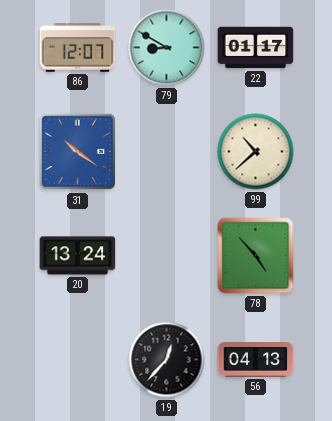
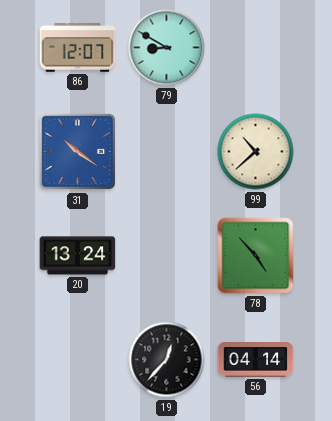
22: 01:17 -> none (256, 48)
56: 04:13 -> 04:14 (256, 360)
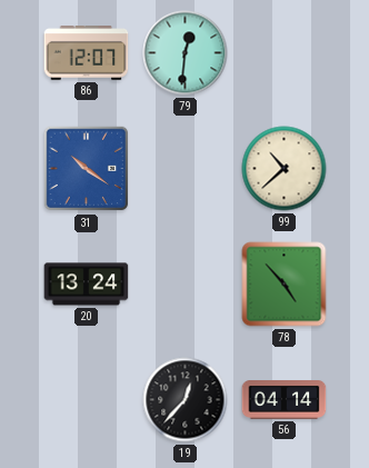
79: 8:50 -> 12:31 (186, 53)
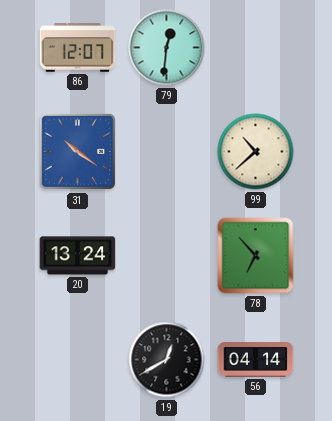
78: 4:53 -> 6:53 (256, 256)
19: 12:37 -> 12:40 (167, 360)
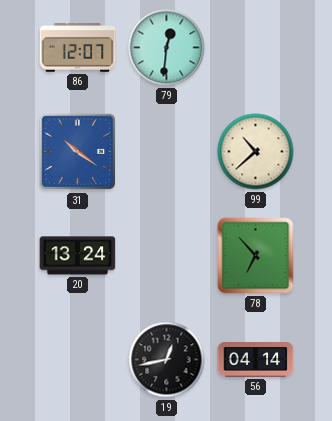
19: 12:40 -> 12:43 (167, 360)
